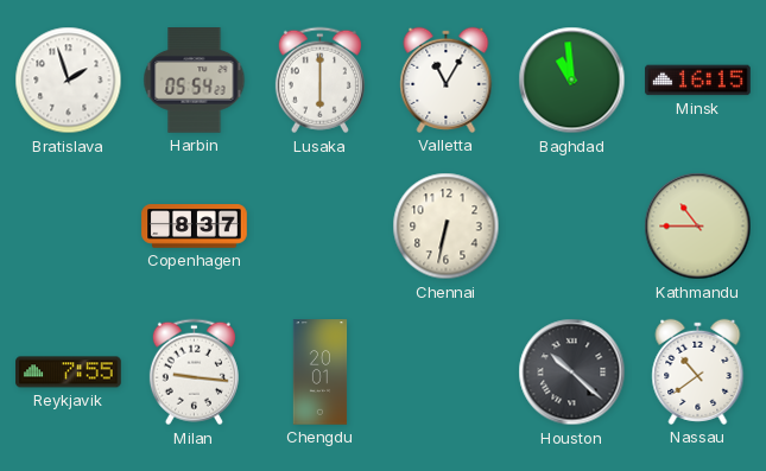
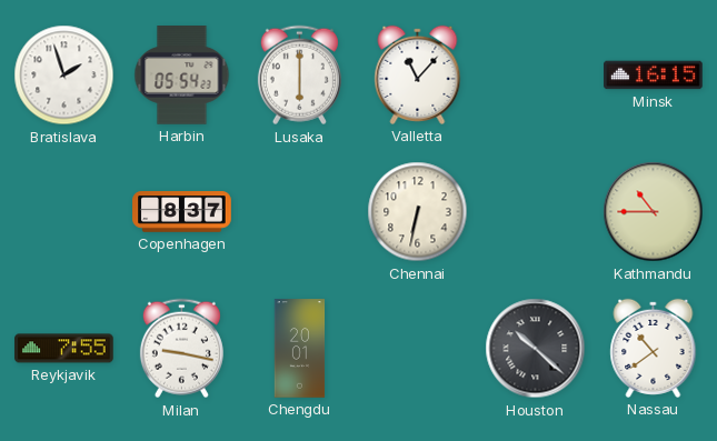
Valletta: 11:05 -> 11:07 (418, 74)
Baghdad: 10:59 -> none (572, 81)
Milan: 9:16 -> 9:17 (181, 349)
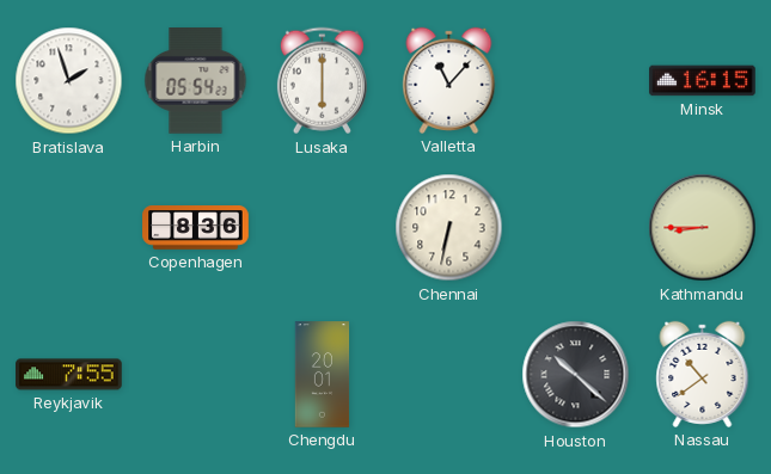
Copenhagen: 8:37 -> 8:36 (196, 228)
Kathmandu: 10:45 -> 8:45 (703, 228)
Milan: 9:17 -> none (181, 349)
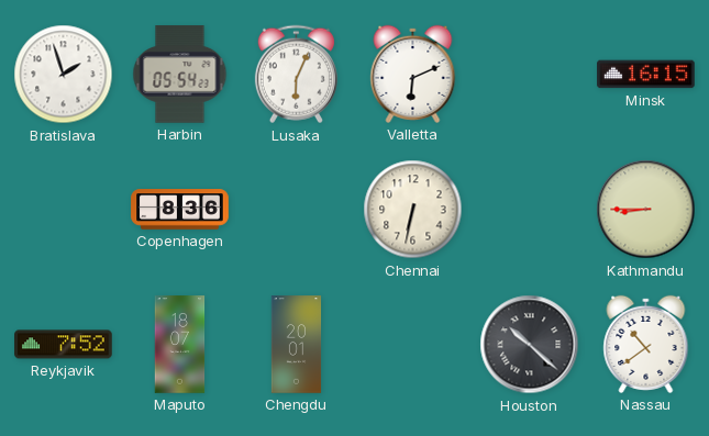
Lusaka: 6:00 -> 6:04 (296, 75)
Valletta: 11:07 -> 6:11 (413, 74)
Reykjavik: 7:55 -> 7:52 (64, 345)
Maputo: none -> 18:07 (180, 345)
